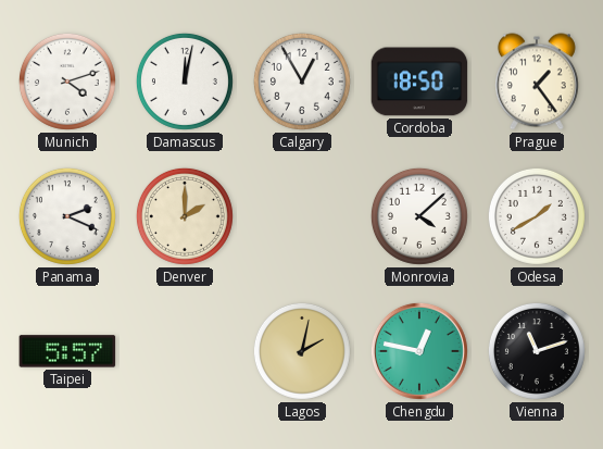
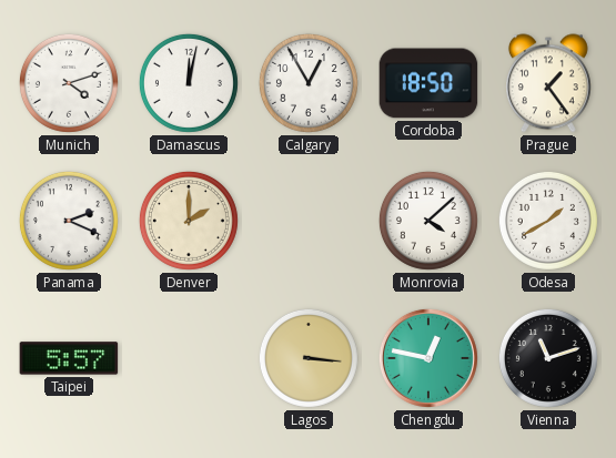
Lagos: 2:02 -> 3:16 (309, 358)
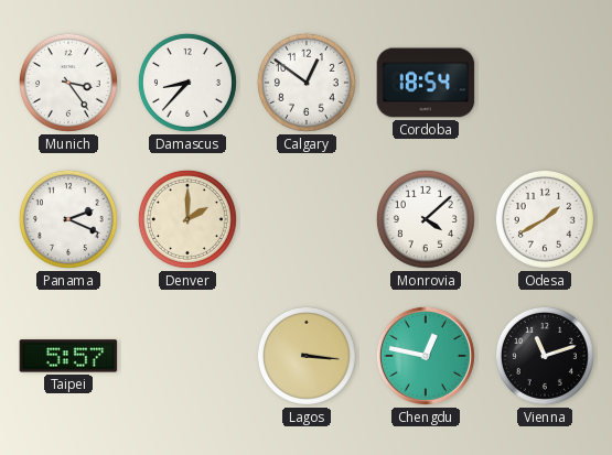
Munich: 4:12 -> 3:24 (68, 83)
Damascus: 12:02 -> 8:37 (187, 83)
Calgary: 12:55 -> 12:51 (307, 83)
Cordoba: 18:50 -> 18:54 (426, 83)
Prague: 1:24 -> none (548, 83)
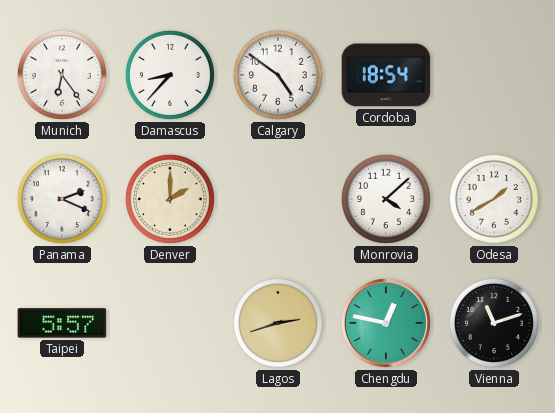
Munich: 3:24 -> 6:24 (62, 75)
Calgary: 12:51 -> 4:51 (278, 75)
Lagos: 3:16 -> 2:42 (278, 323)
